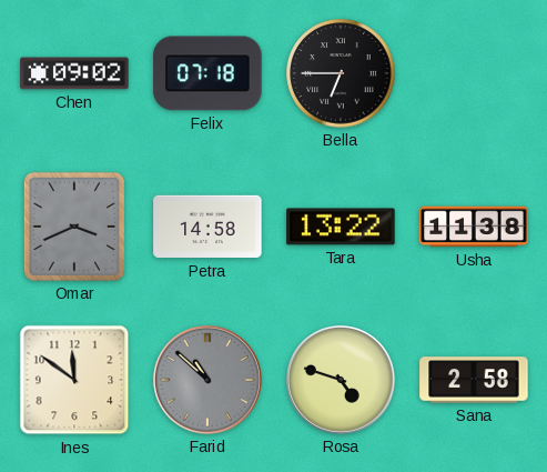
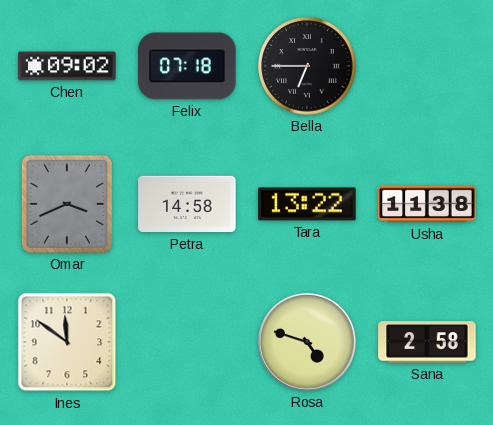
Farid: 10:52 -> none (207, 380)
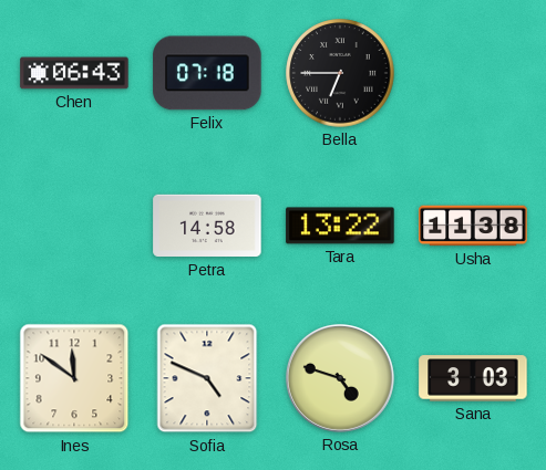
Chen: 09:02 -> 06:43 (74, 73)
Omar: 3:41 -> none (67, 204)
Sofia: none -> 4:49 (207, 378)
Sana: 2:58 -> 3:03 (473, 378)
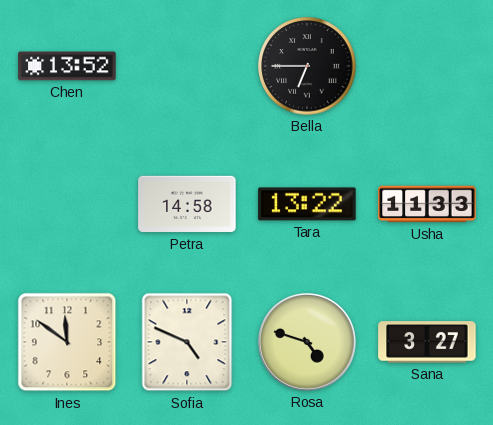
Chen: 06:43 -> 13:52 (67, 66)
Felix: 07:18 -> none (207, 73)
Usha: 11:38 -> 11:33 (427, 204)
Sana: 3:03 -> 3:27 (427, 342)
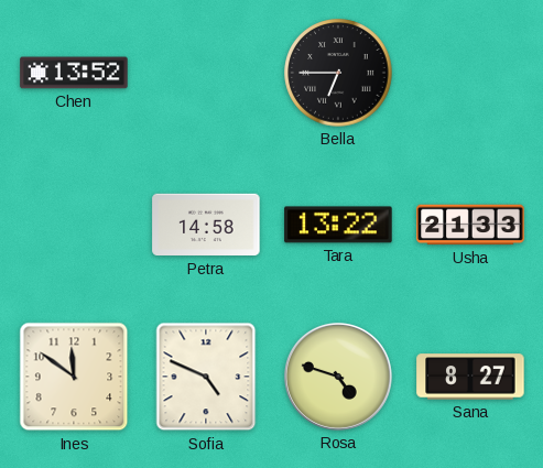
Usha: 11:33 -> 21:33 (470, 225)
Sana: 3:27 -> 8:27 (470, 377)
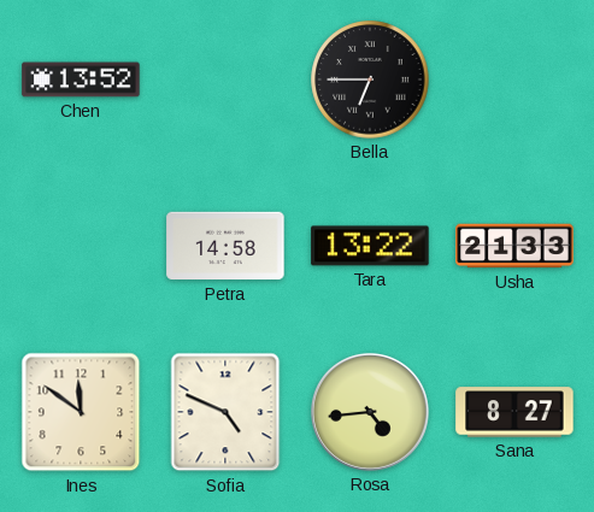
Rosa: 4:48 -> 4:44 (370, 412)
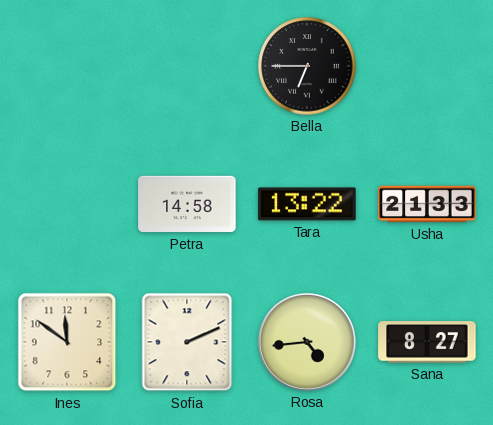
Chen: 13:52 -> none (81, 80)
Sofia: 4:49 -> 2:11 (187, 342)
